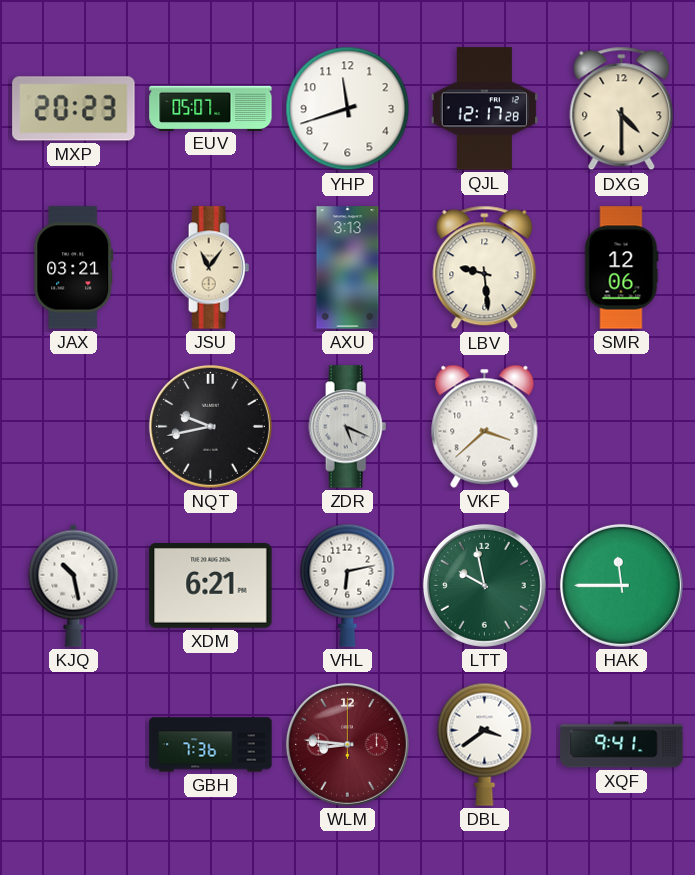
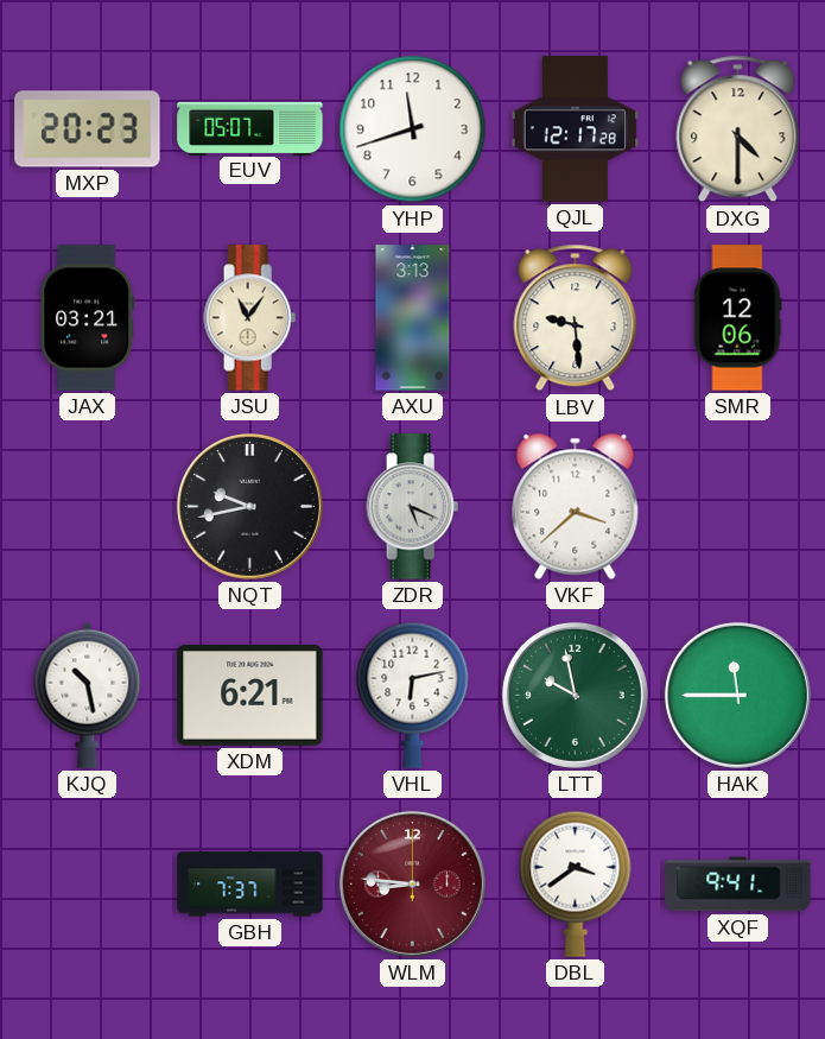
GBH: 7:36 -> 7:37 (250, 885)
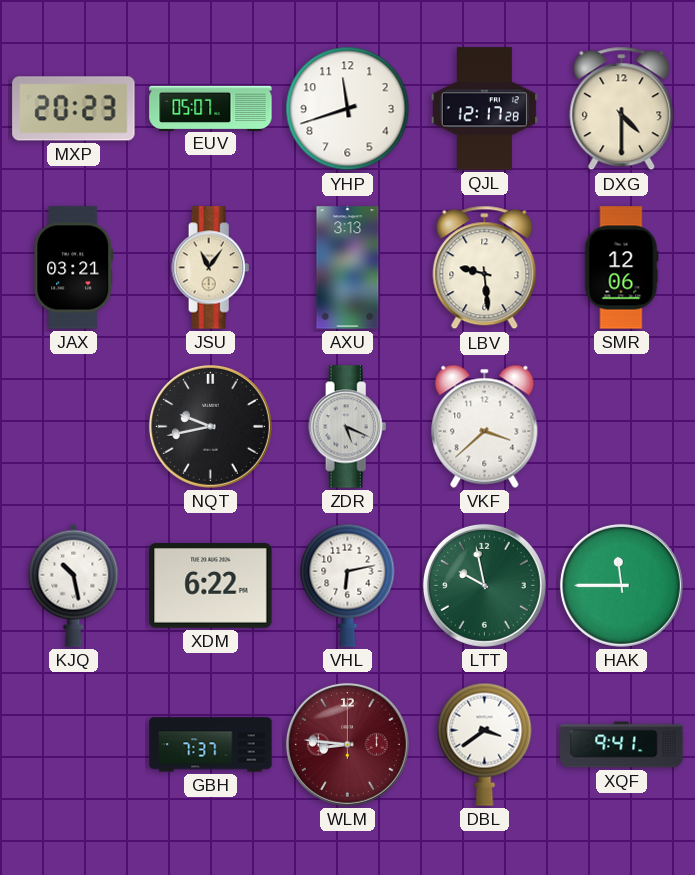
XDM: 6:21 -> 6:22 (211, 586)
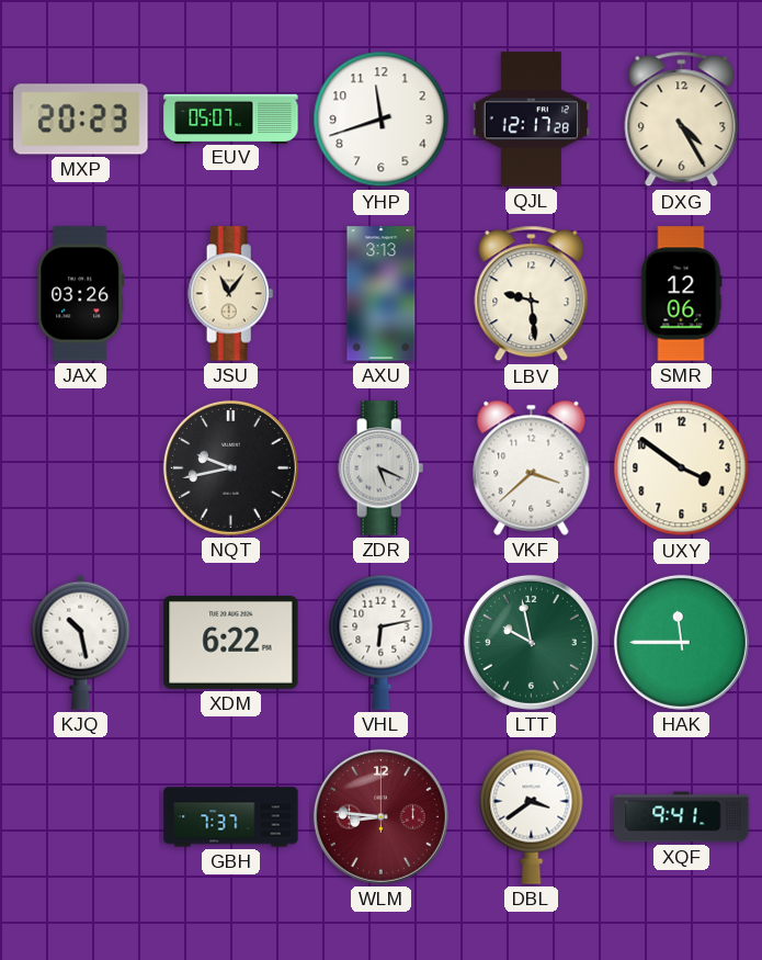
DXG: 4:30 -> 4:25 (682, 120)
JAX: 03:21 -> 03:26 (81, 294)
UXY: none -> 3:51 (682, 468)
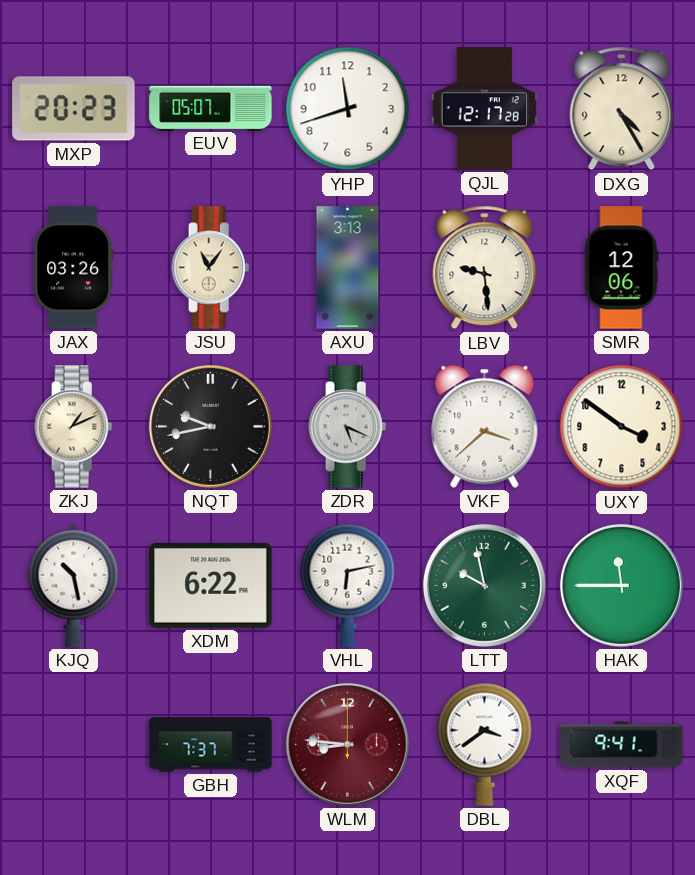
ZKJ: none -> 1:11 (74, 427)
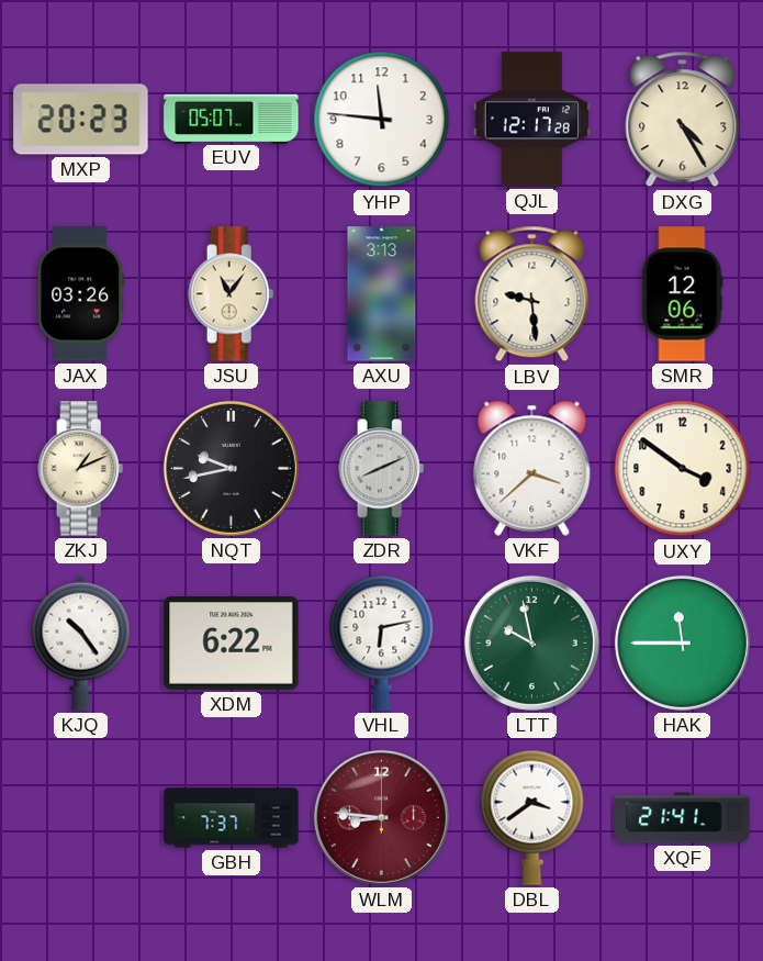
YHP: 11:42 -> 11:46 (382, 120)
ZDR: 5:19 -> 8:11 (382, 469)
KJQ: 10:28 -> 10:24 (81, 642)
XQF: 9:41 -> 21:41 (683, 818)
